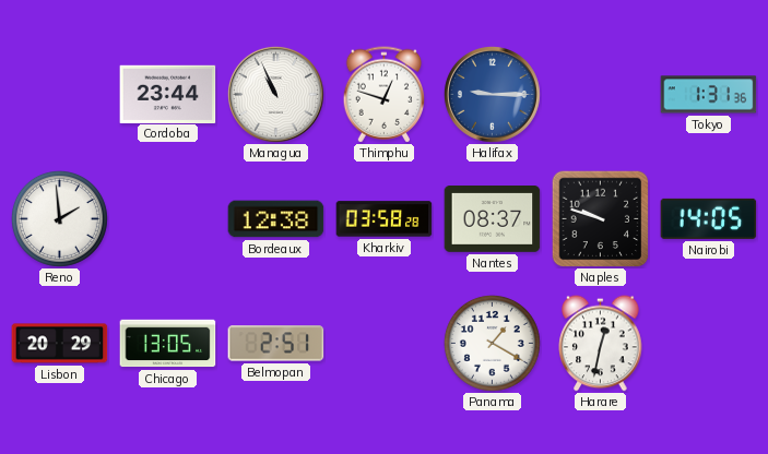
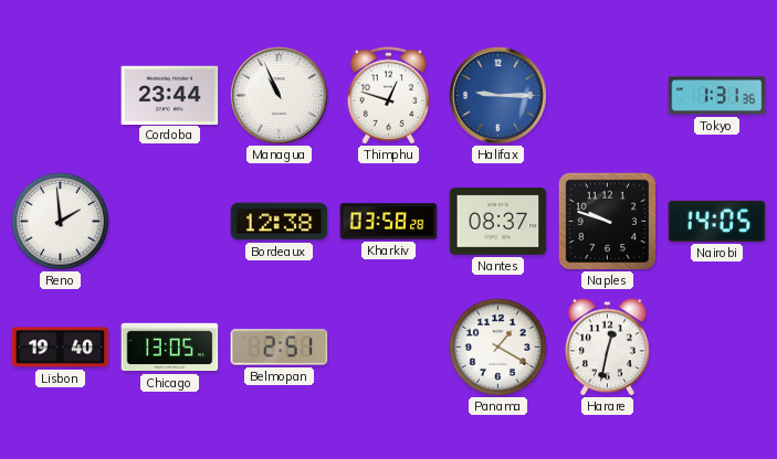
Lisbon: 20:29 -> 19:40 (61, 348)
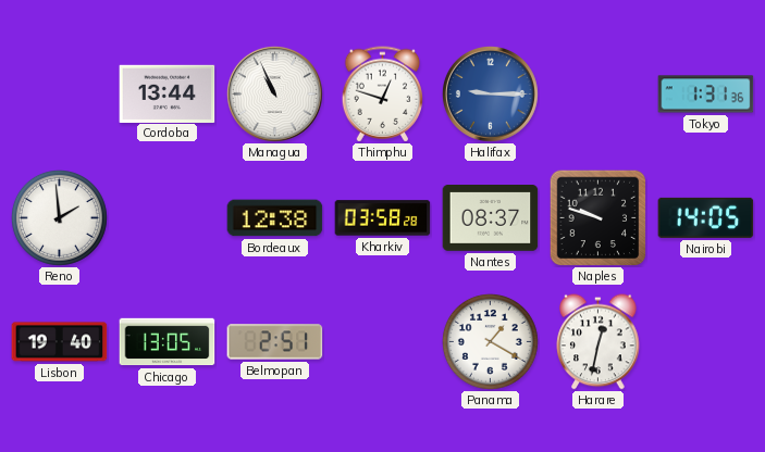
Cordoba: 23:44 -> 13:44 (168, 93)
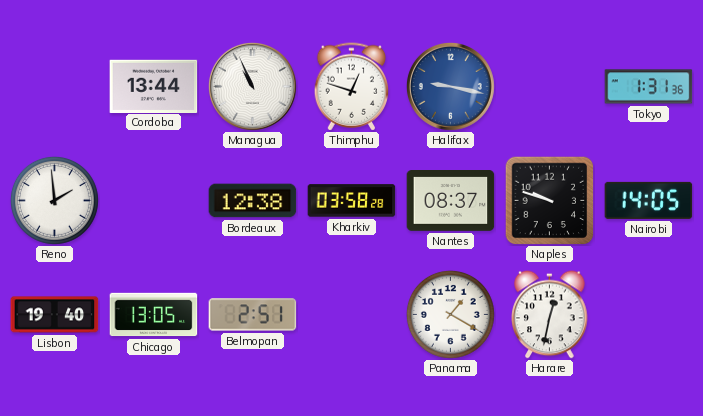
Halifax: 9:15 -> 9:17 (450, 86)
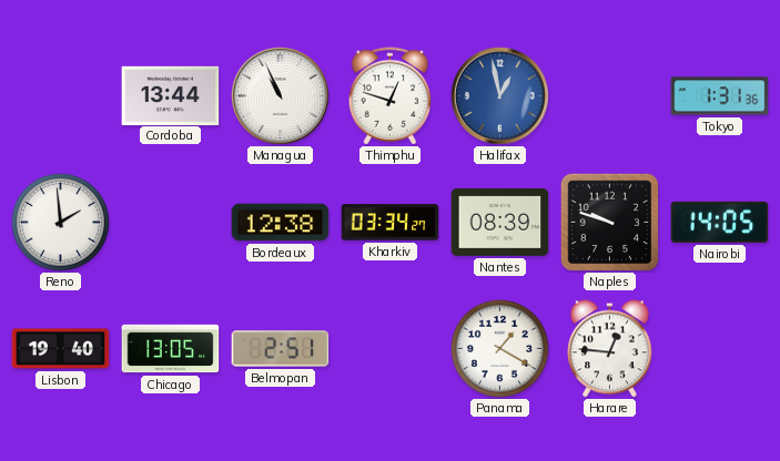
Halifax: 9:17 -> 12:58 (499, 95)
Kharkiv: 03:58 -> 03:34 (391, 223)
Nantes: 08:37 -> 08:39 (500, 223)
Harare: 12:32 -> 12:46 (610, 349)
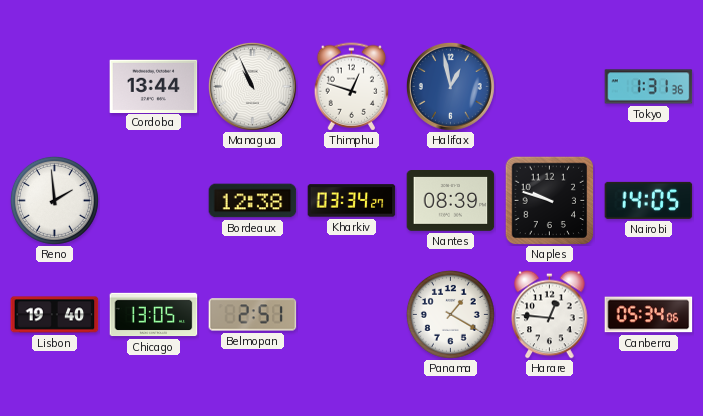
Canberra: none -> 05:34 (649, 315)
